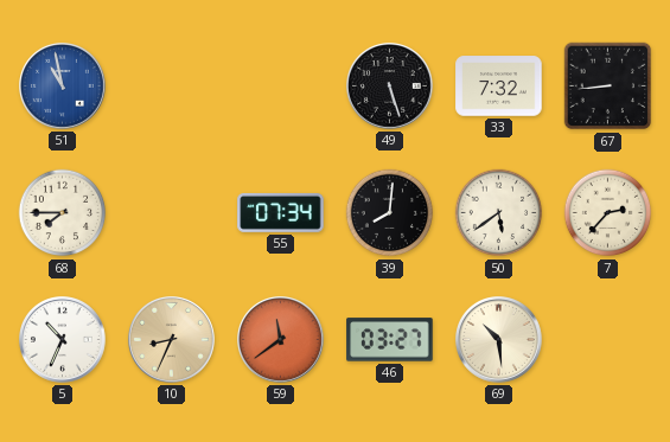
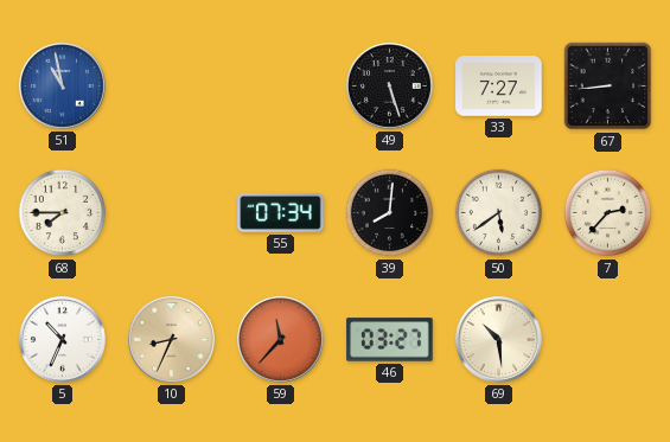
33: 7:32 -> 7:27 (499, 87)
59: 11:39 -> 11:37 (281, 340)
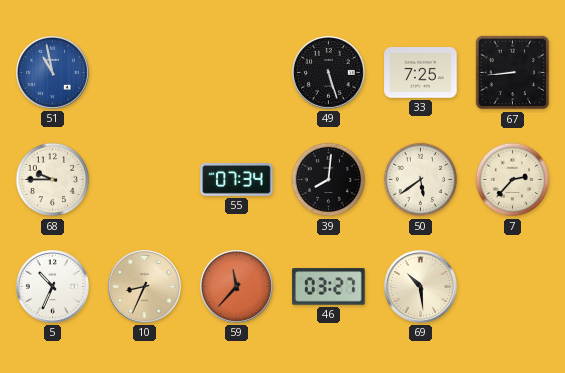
33: 7:27 -> 7:25 (421, 73)
68: 7:45 -> 9:45 (53, 180)
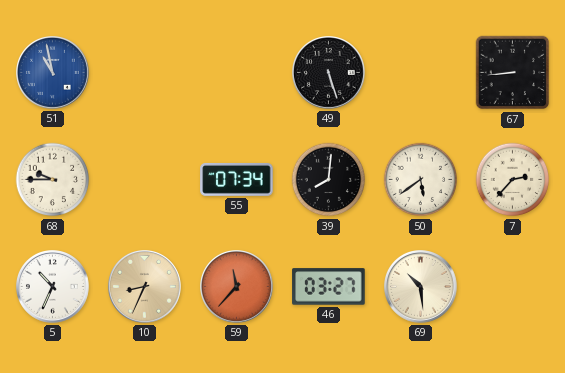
33: 7:25 -> none (421, 73)
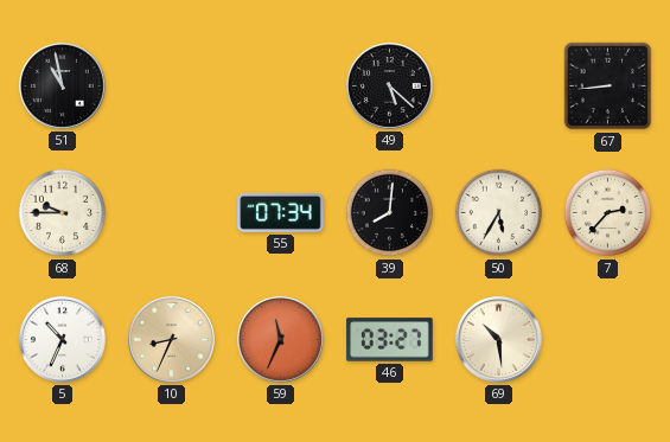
51 dial: blue -> black (63, 87)
49: 5:27 -> 5:22 (390, 87)
50: 5:39 -> 5:35 (499, 213)
59: 11:37 -> 11:34 (281, 340)
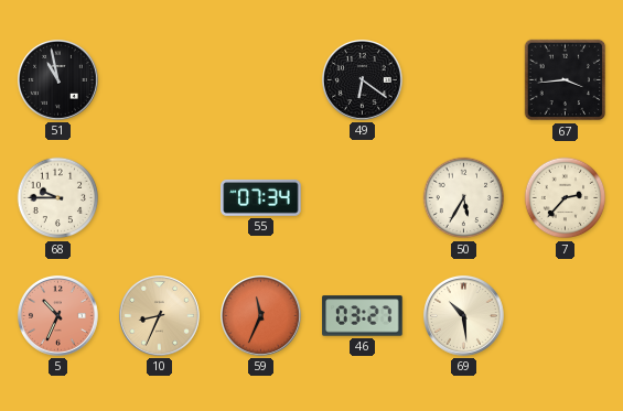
49: 5:22 -> 6:21 (363, 80)
67: 8:44 -> 3:44 (566, 80)
39: 8:01 -> none (390, 213)
5 dial: white -> salmon (58, 316)
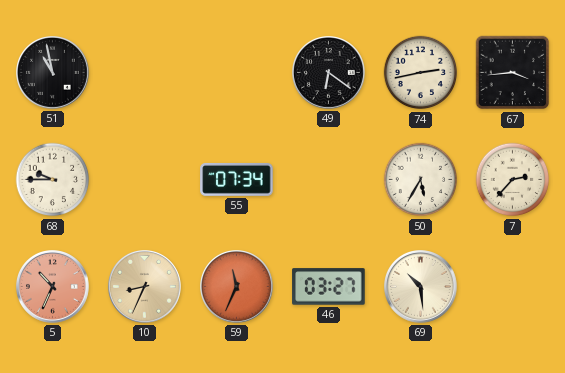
74: none -> 2:43 (421, 73)
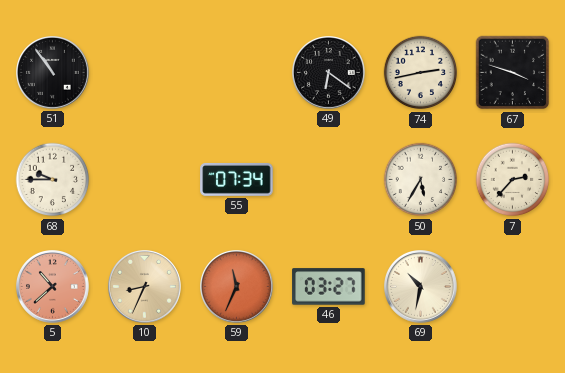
51: 10:58 -> 10:54 (53, 73)
67: 3:44 -> 3:48 (513, 73)
5: 10:34 -> 10:38 (53, 287)
69: 10:29 -> 10:32 (421, 287)
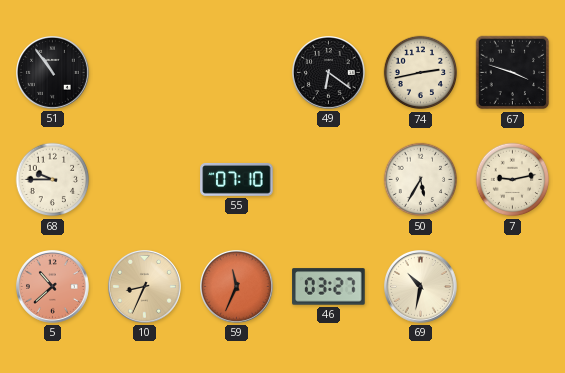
55: 07:34 -> 07:10 (237, 179)
7: 2:37 -> 9:13 (513, 180)
